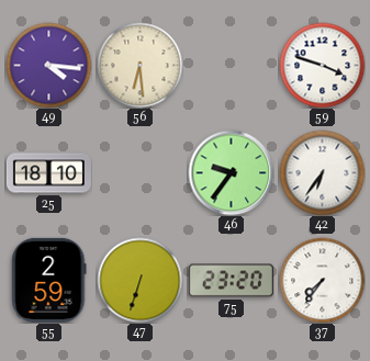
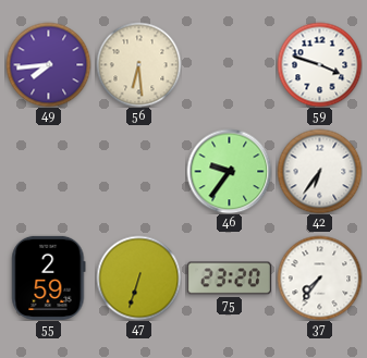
49: 4:16 -> 7:44 (48, 64)
25: 18:10 -> none (48, 173)
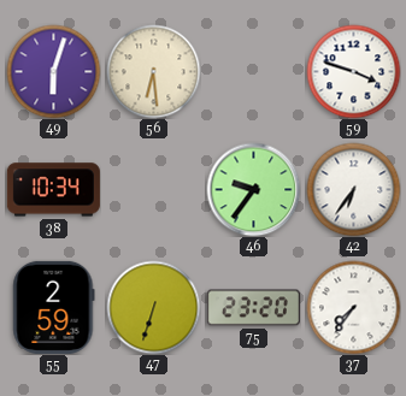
49: 7:44 -> 6:03 (53, 71)
38: none -> 10:34 (53, 190)
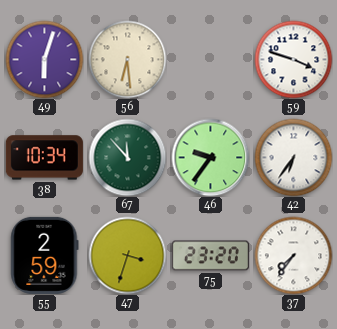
67: none -> 11:53 (127, 157)
47: 6:33 -> 3:33 (127, 255)
